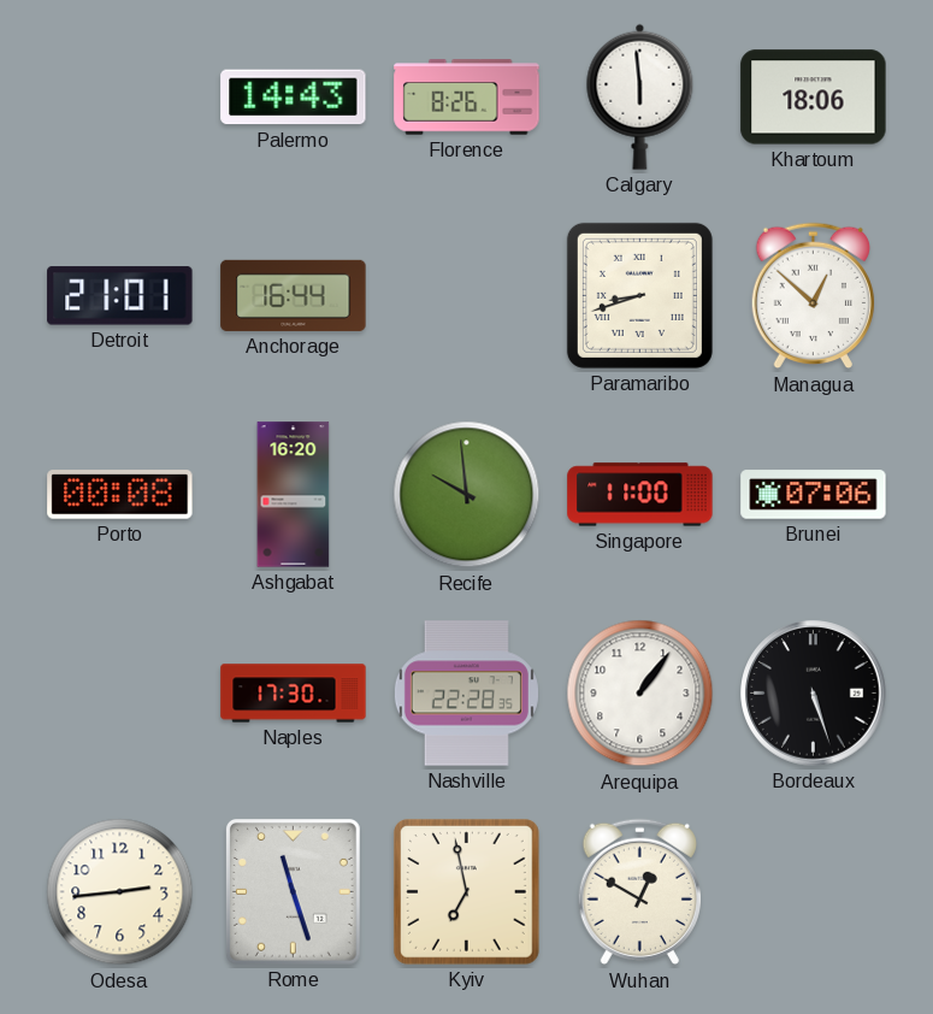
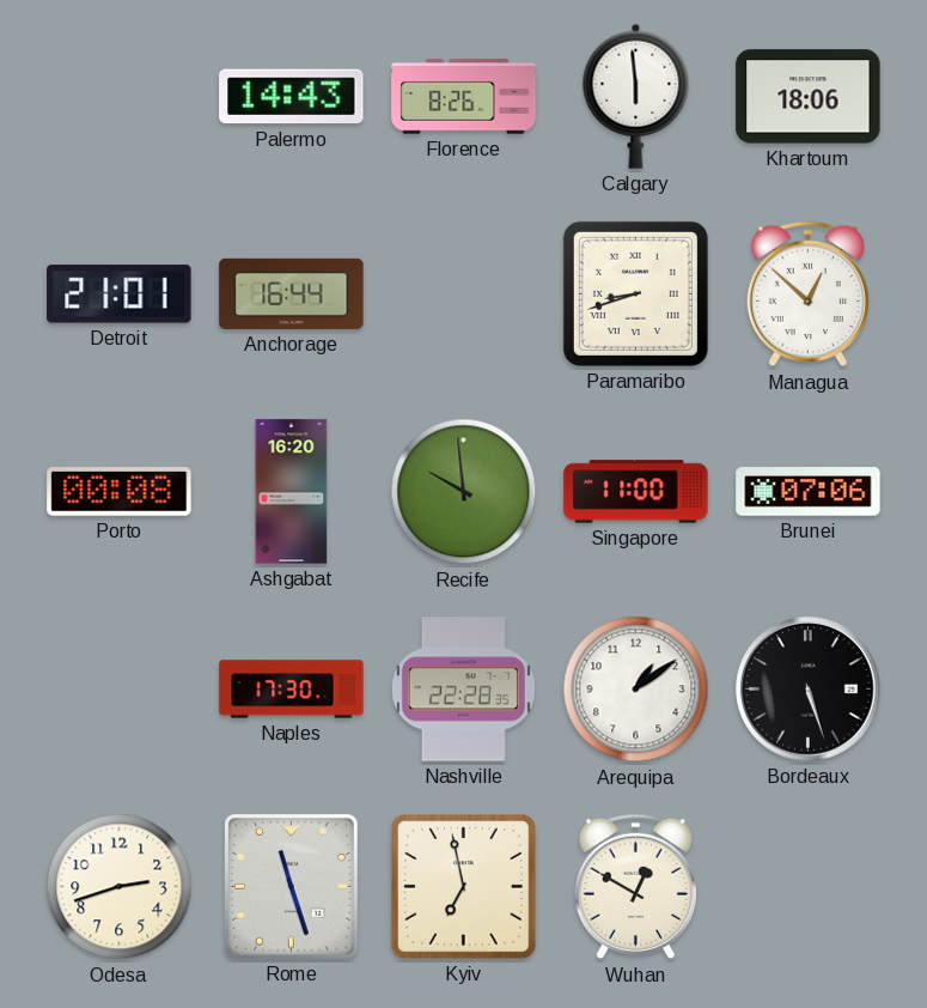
Arequipa: 1:06 -> 1:09 (636, 690)
Odesa: 2:44 -> 2:42 (120, 887)
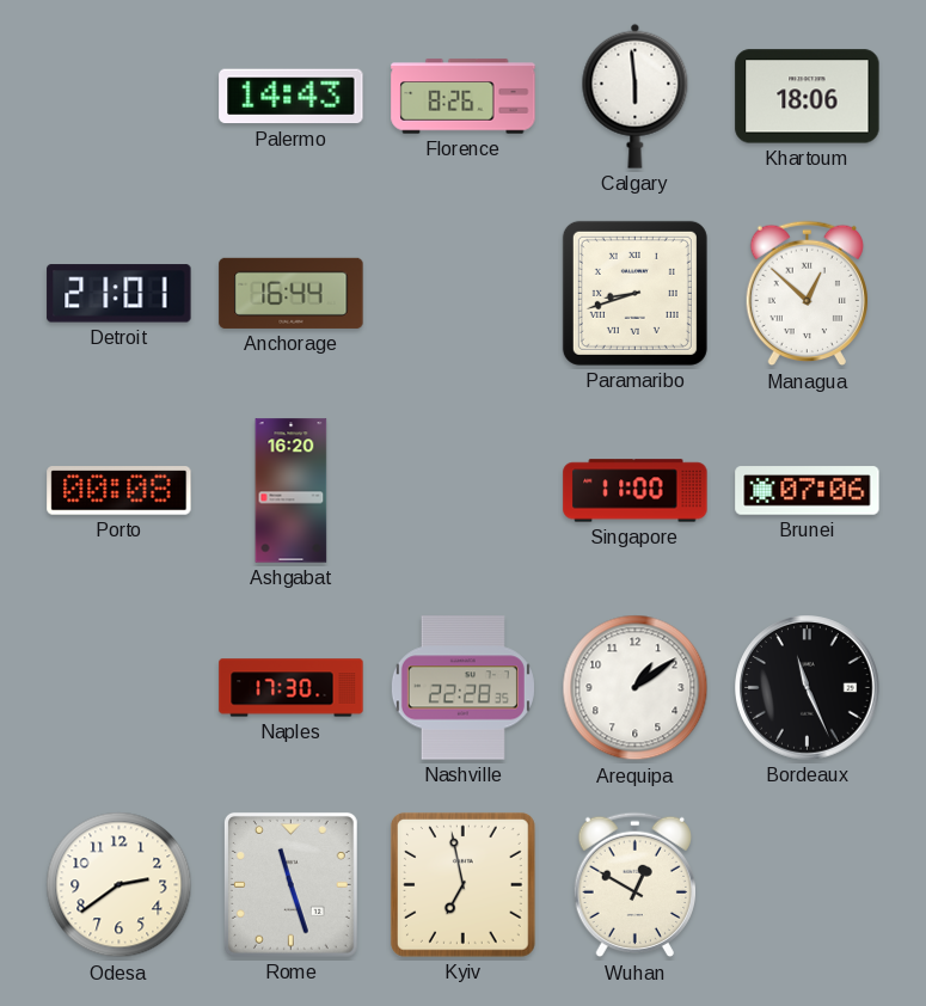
Recife: 9:59 -> none (464, 492)
Bordeaux: 5:27 -> 11:26 (808, 688)
Odesa: 2:42 -> 2:39 (119, 885)
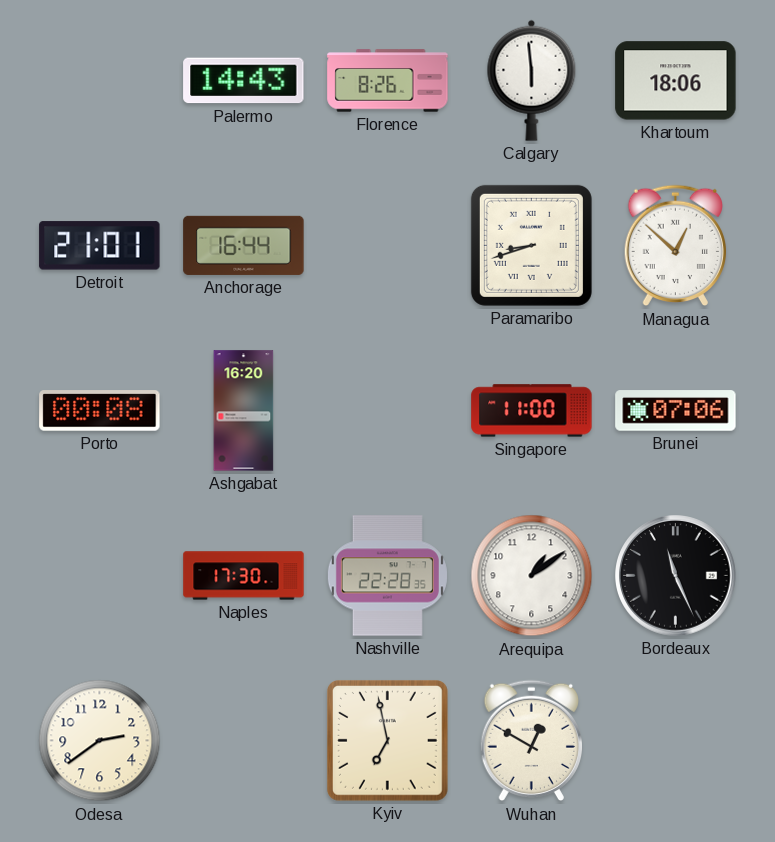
Rome: 11:27 -> none (290, 884)
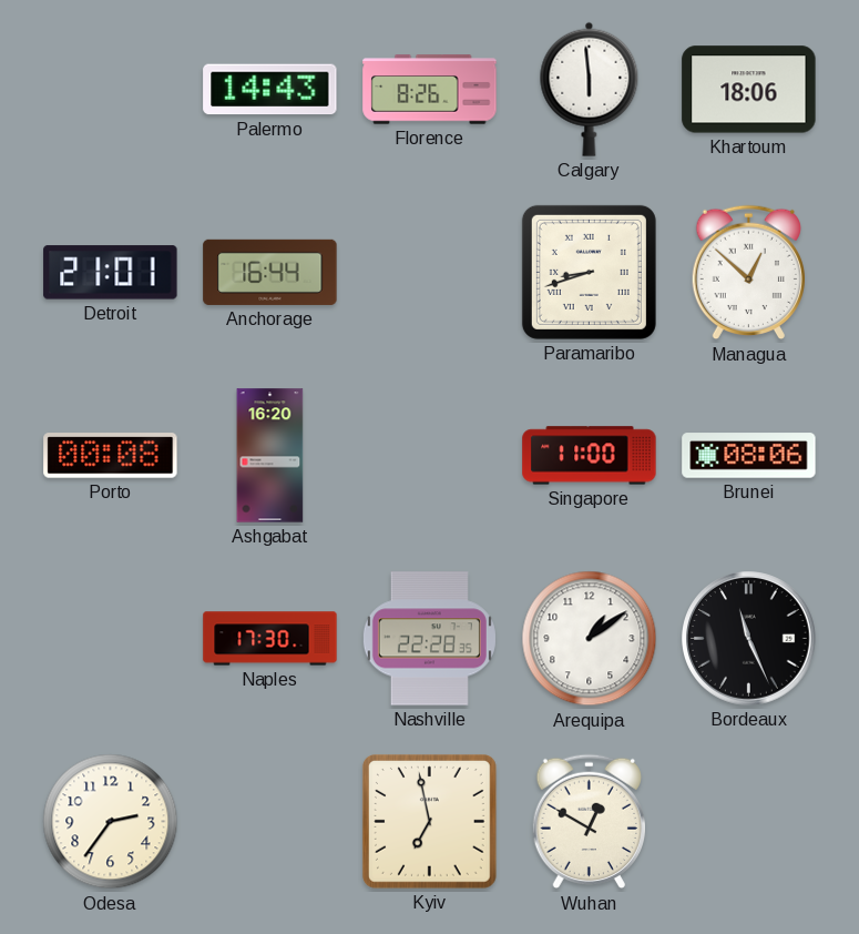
Brunei: 07:06 -> 08:06 (749, 456)
Odesa: 2:39 -> 2:36 (111, 822)
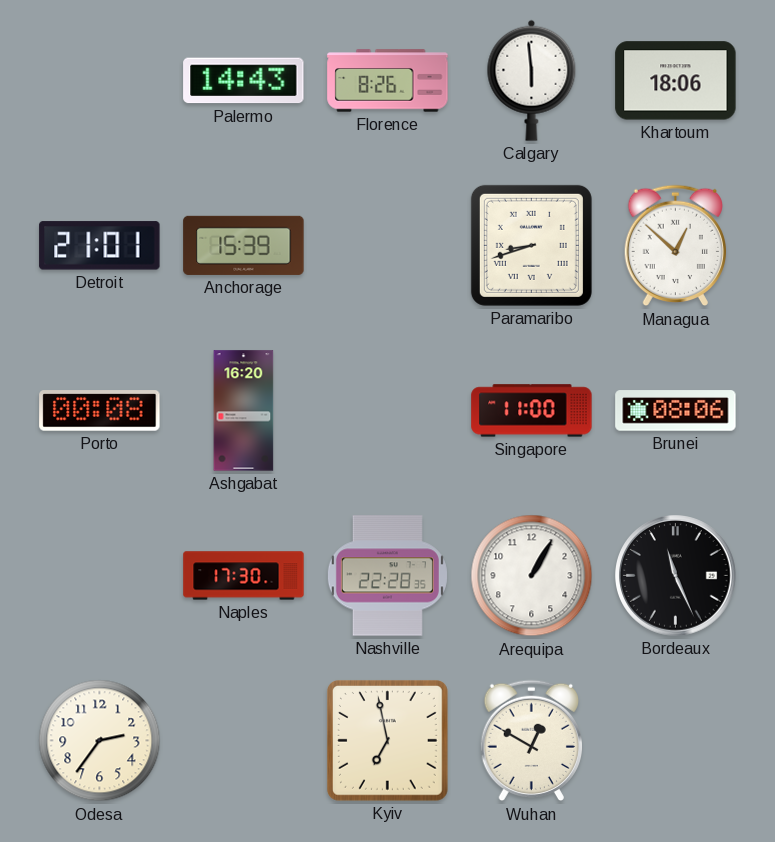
Anchorage: 16:44 -> 15:39 (244, 245)
Arequipa: 1:09 -> 1:05 (532, 576)
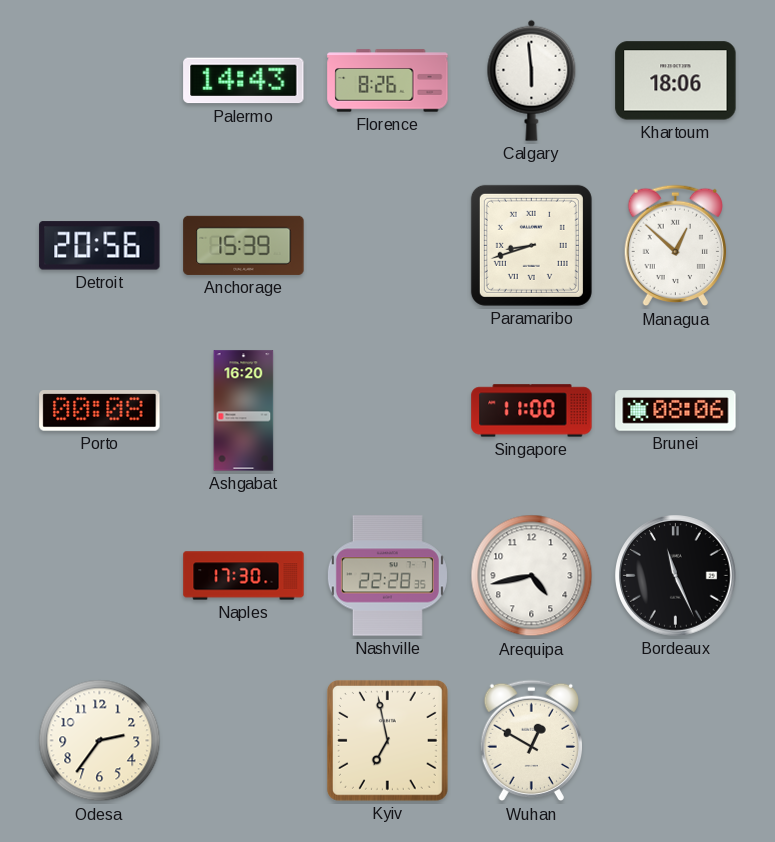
Detroit: 21:01 -> 20:56 (100, 246)
Arequipa: 1:05 -> 4:43 (532, 576)
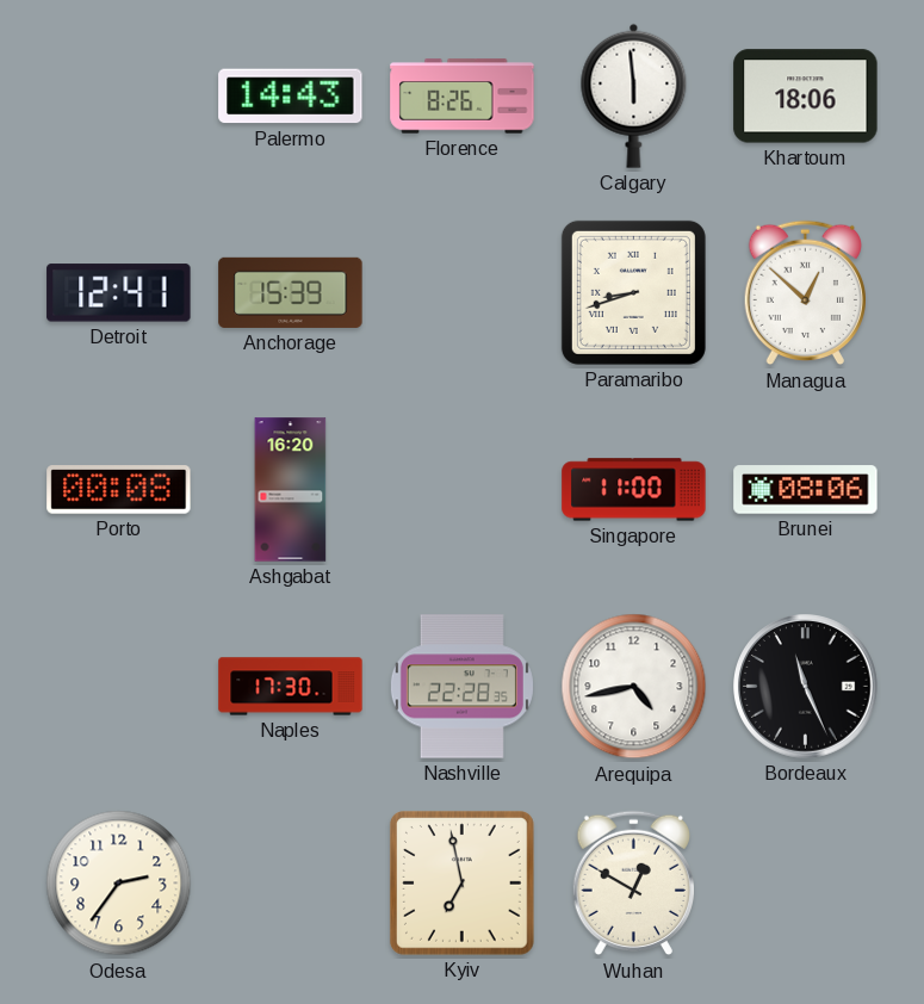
Detroit: 20:56 -> 12:41 (119, 293)
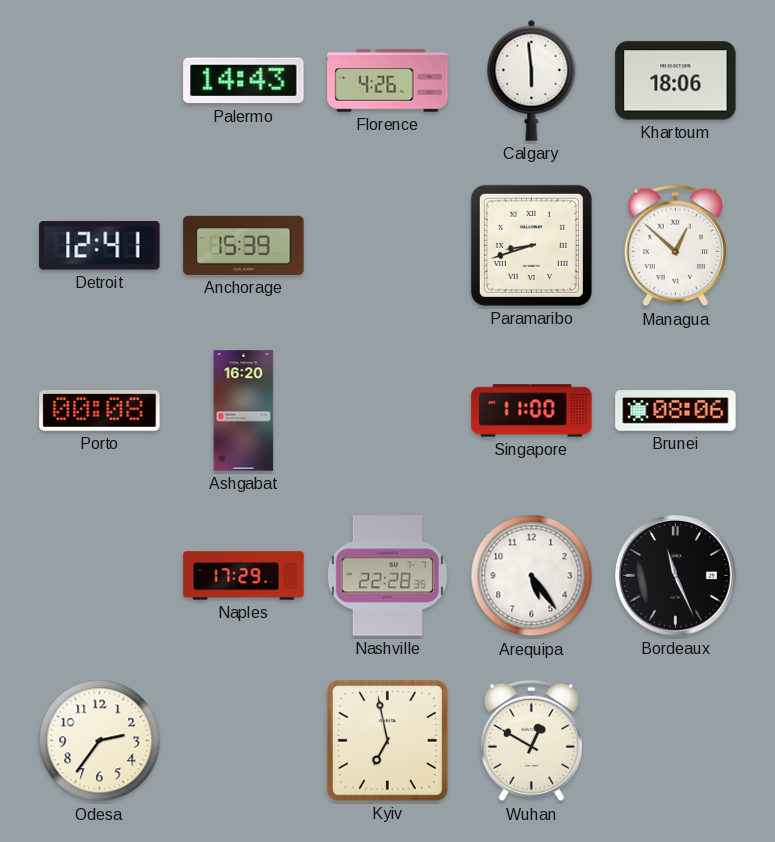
Florence: 8:26 -> 4:26 (388, 81)
Naples: 17:30 -> 17:29 (244, 576)
Arequipa: 4:43 -> 5:24 (532, 576)
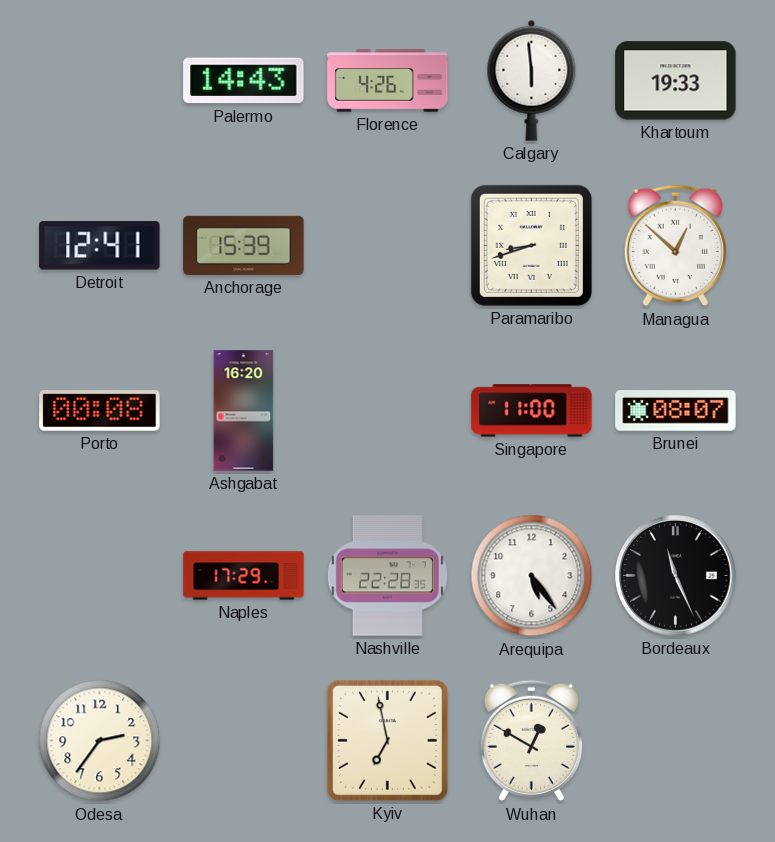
Khartoum: 18:06 -> 19:33 (676, 81)
Brunei: 08:06 -> 08:07 (676, 411)
